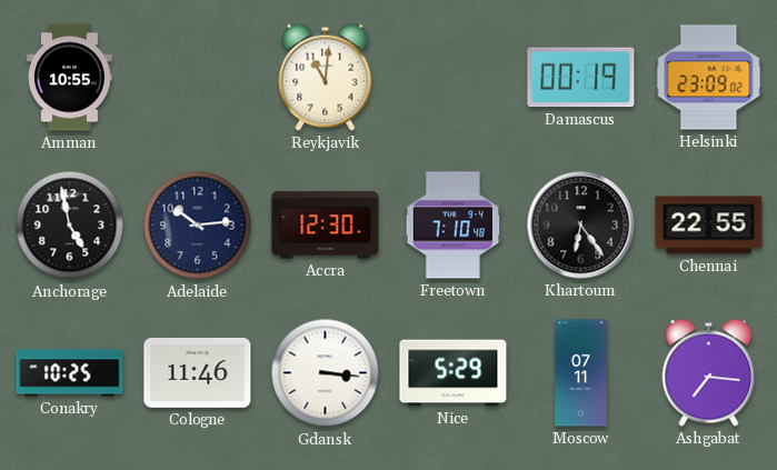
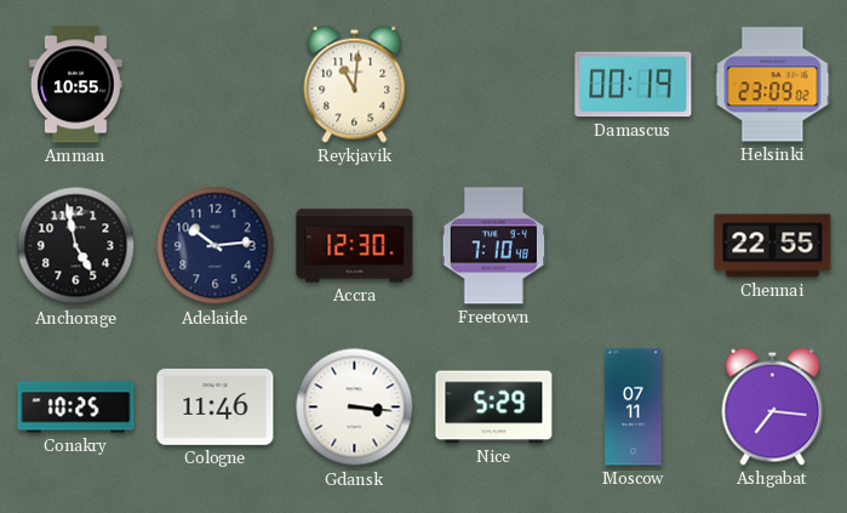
Khartoum: 6:24 -> none (581, 226)
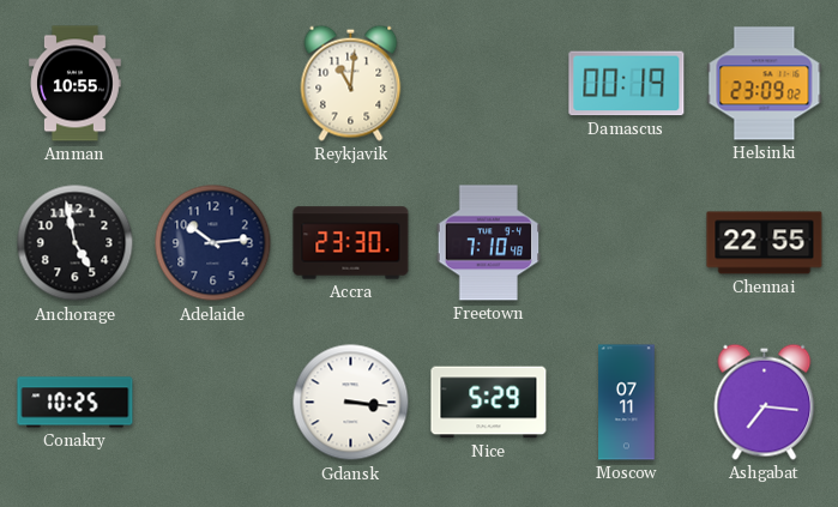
Accra: 12:30 -> 23:30 (351, 243)
Cologne: 11:46 -> none (216, 406)
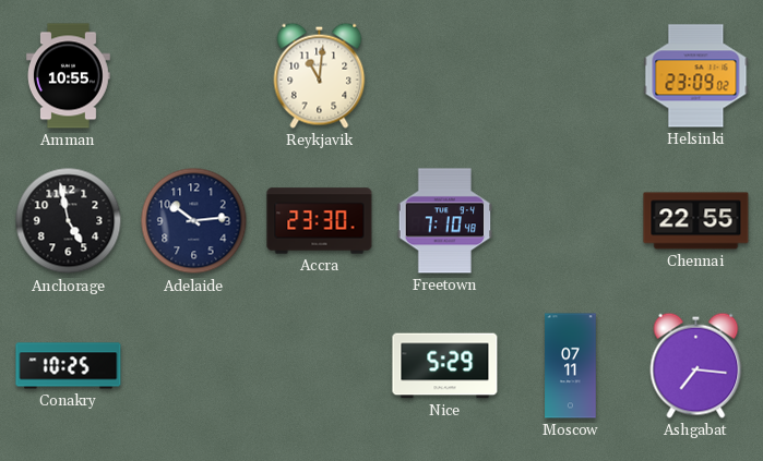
Damascus: 00:19 -> none (627, 84)
Gdansk: 3:16 -> none (351, 403)
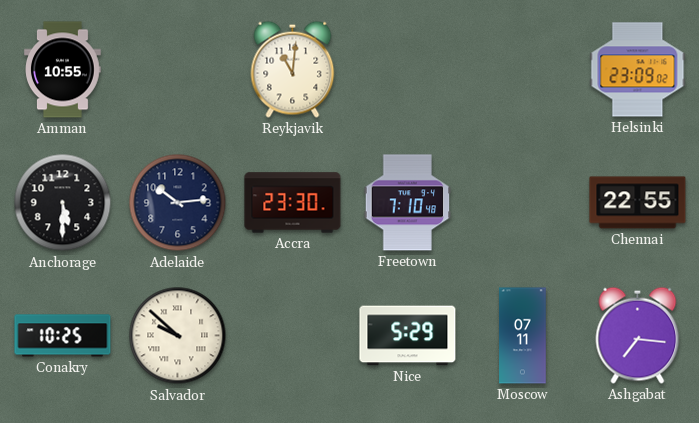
Anchorage: 4:58 -> 5:30 (63, 203)
Salvador: none -> 9:52 (178, 336)
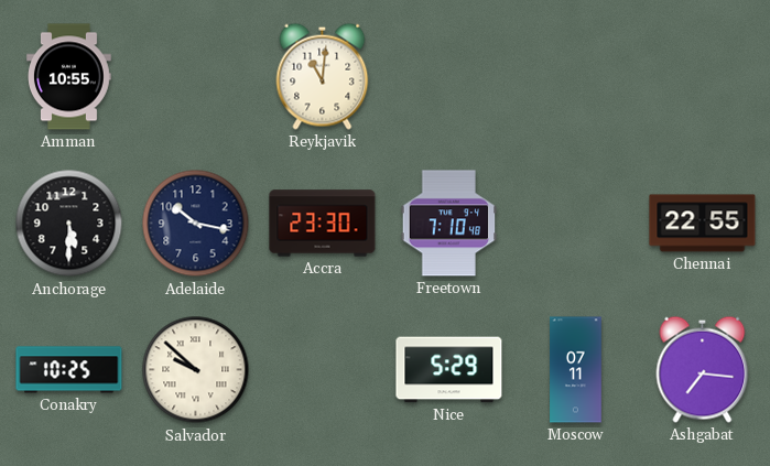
Helsinki: 23:09 -> none (638, 70)
Adelaide: 10:14 -> 10:17 (196, 224)
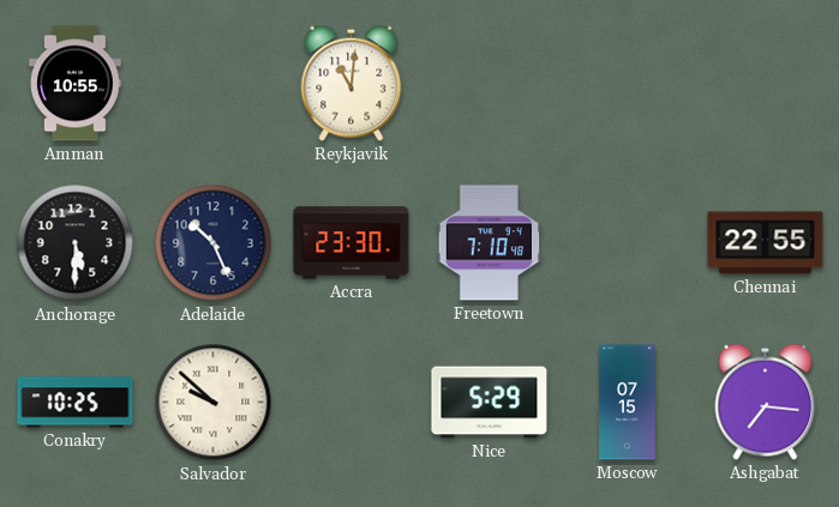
Adelaide: 10:17 -> 10:26 (214, 243)
Moscow: 07:11 -> 07:15 (628, 403)
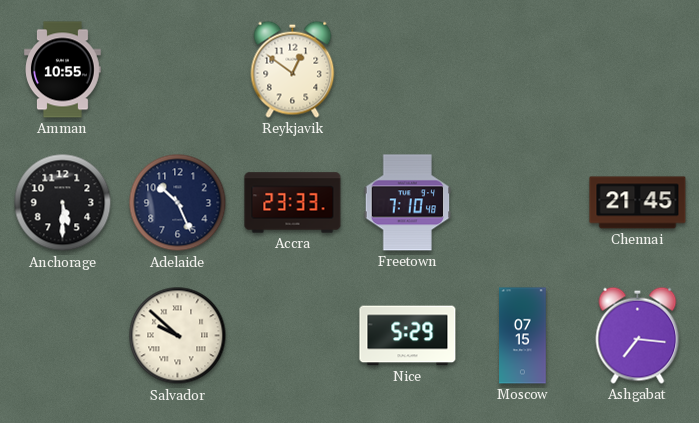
Reykjavik: 11:01 -> 12:51 (293, 69)
Accra: 23:30 -> 23:33 (293, 203)
Chennai: 22:55 -> 21:45 (638, 203)
Conakry: 10:25 -> none (76, 403)
